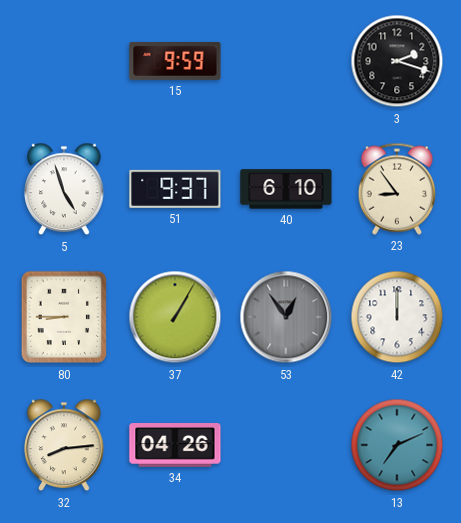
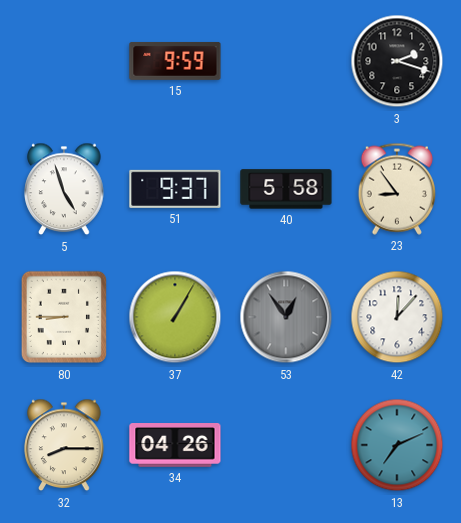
40: 6:10 -> 5:58 (286, 189)
42: 12:00 -> 12:07 (397, 317)
32: 8:14 -> 8:15 (64, 445)
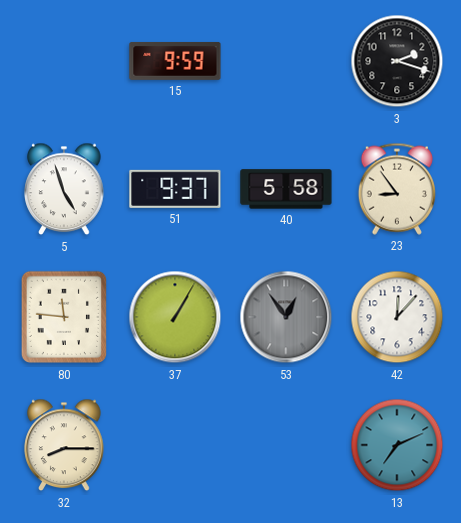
80: 8:45 -> 11:46 (64, 317)
34: 04:26 -> none (175, 446)
